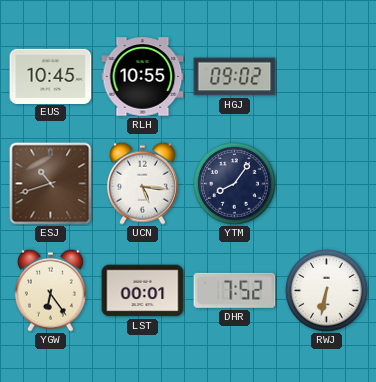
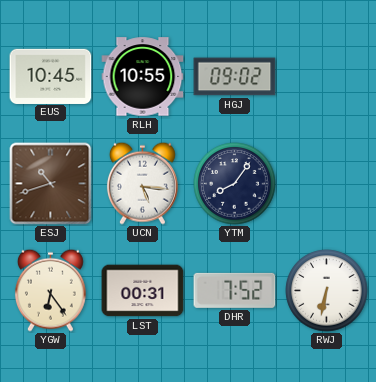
LST: 00:01 -> 00:31 (143, 291)
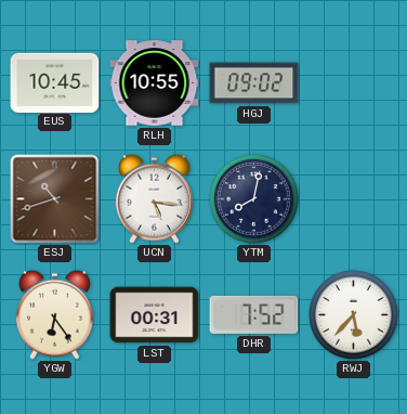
YTM: 8:06 -> 8:02 (254, 199)
RWJ: 6:32 -> 5:37 (354, 315)
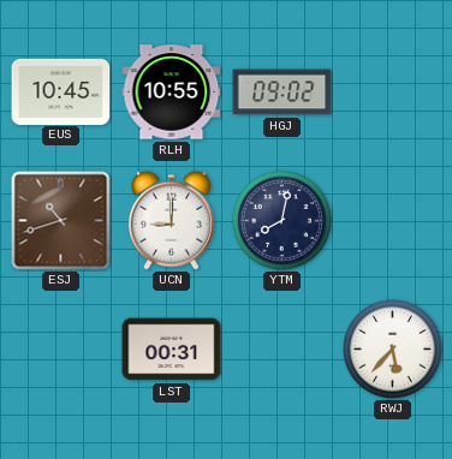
UCN: 5:16 -> 9:00 (171, 220)
YGW: 6:24 -> none (54, 314)
DHR: 7:52 -> none (254, 314)
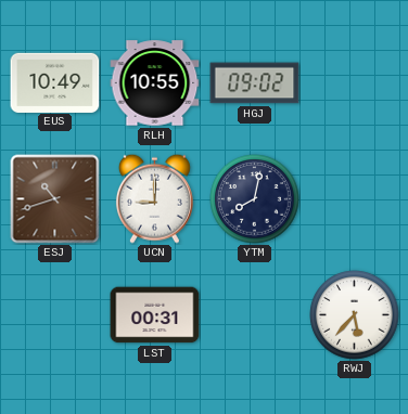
EUS: 10:45 -> 10:49 (55, 82)
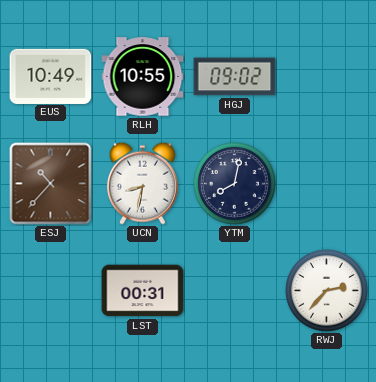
ESJ: 10:42 -> 10:37 (51, 184)
UCN: 9:00 -> 8:32 (142, 183)
RWJ: 5:37 -> 2:37 (327, 291)
